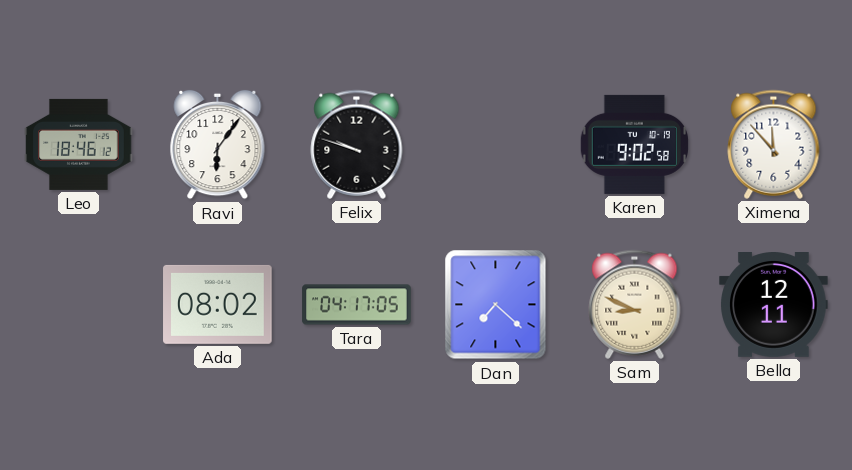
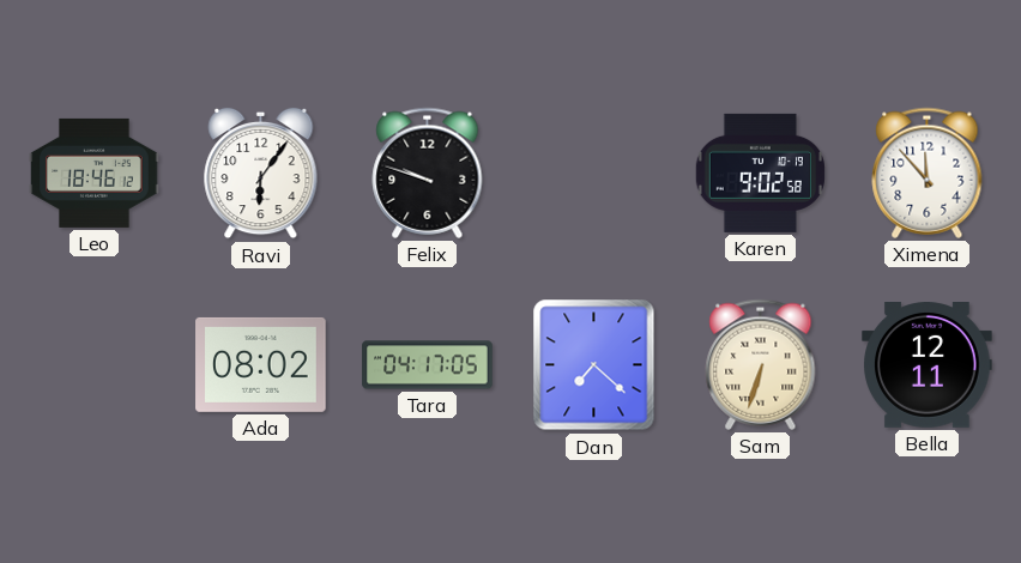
Sam: 8:49 -> 6:33 (761, 364)
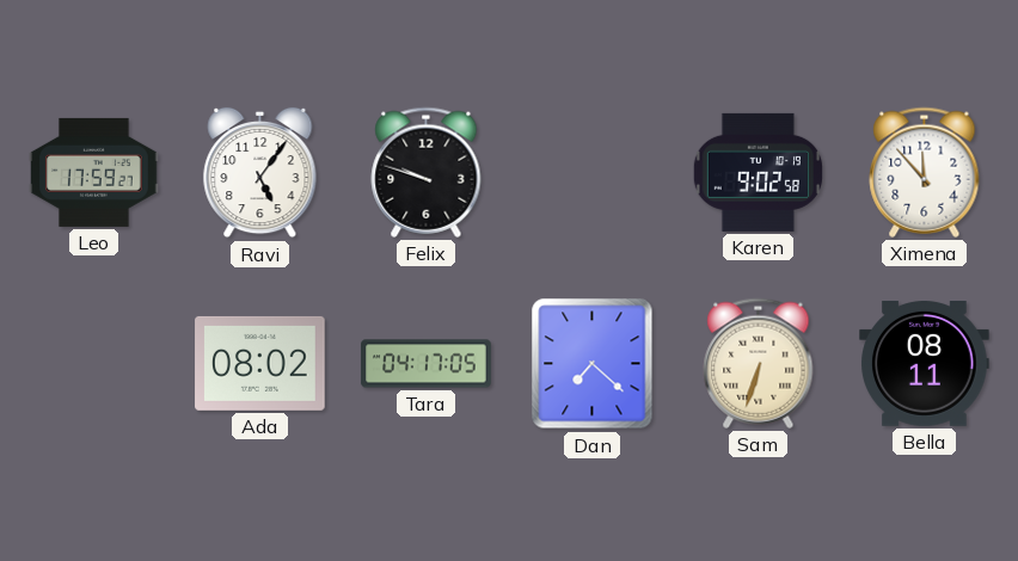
Leo: 18:46 -> 17:59 (94, 172)
Ravi: 6:06 -> 5:06 (260, 173)
Bella: 12:11 -> 08:11 (925, 364)
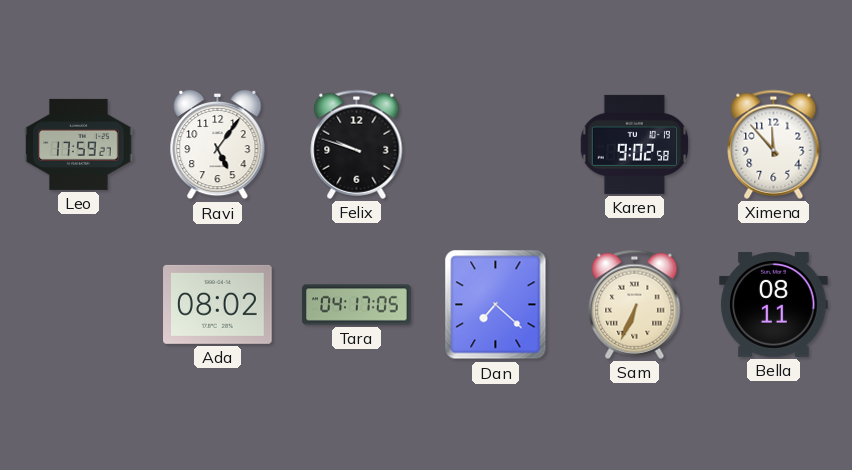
Sam: 6:33 -> 6:34 (635, 304)
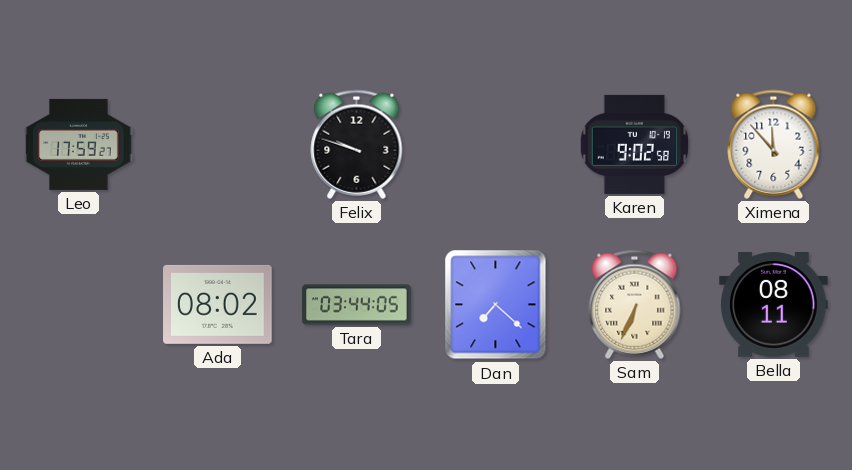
Ravi: 5:06 -> none (218, 145)
Tara: 04:17 -> 03:44 (357, 305)
